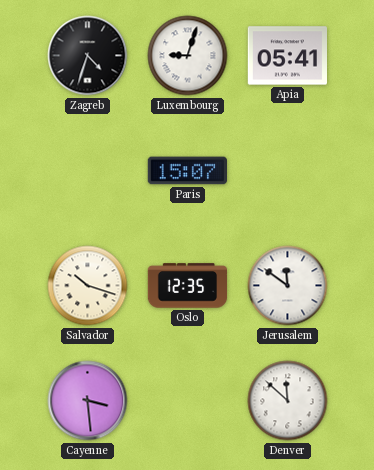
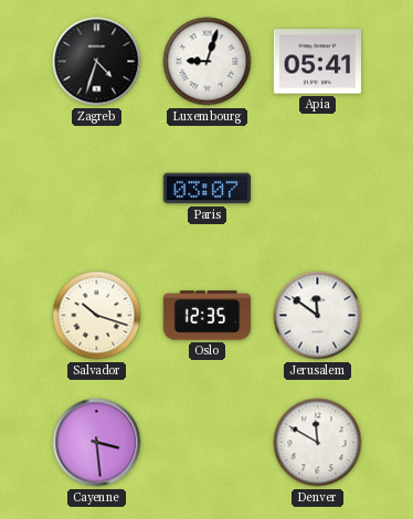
Paris: 15:07 -> 03:07 (206, 189)
Denver: 11:52 -> 11:50 (318, 443)
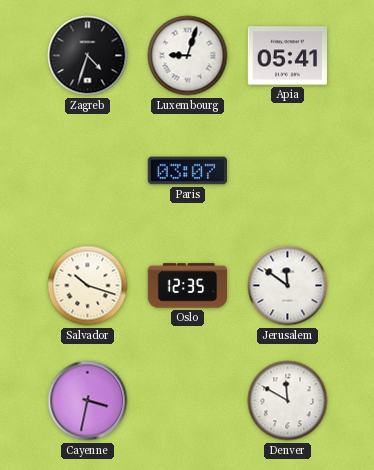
Cayenne: 3:29 -> 3:32 (88, 401)
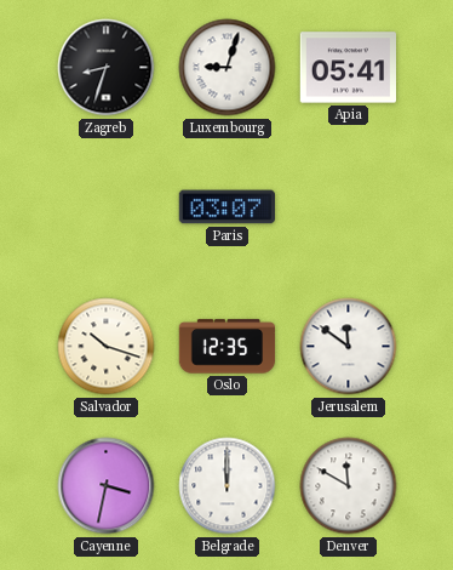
Zagreb: 4:33 -> 8:33 (107, 68)
Belgrade: none -> 12:00 (228, 486)
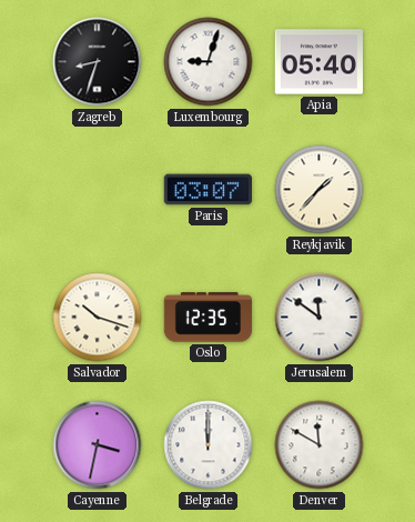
Apia: 05:41 -> 05:40 (318, 62)
Reykjavik: none -> 1:37 (320, 190)
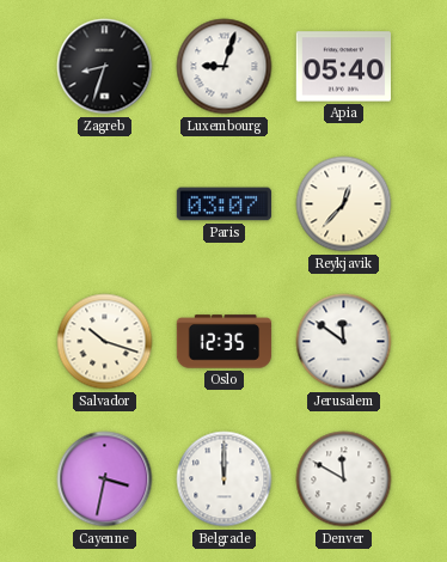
Reykjavik: 1:37 -> 12:37 (344, 204)
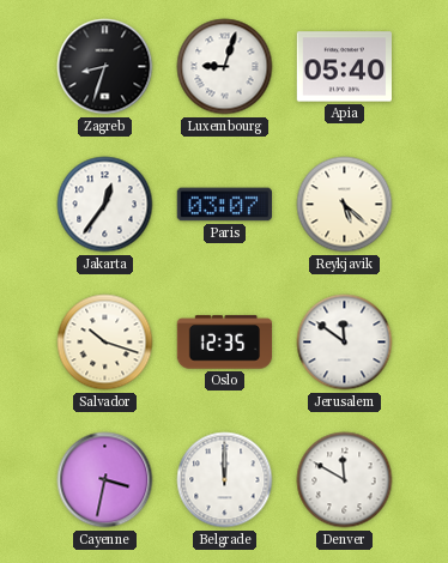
Jakarta: none -> 12:36 (105, 205)
Reykjavik: 12:37 -> 5:22 (345, 205)
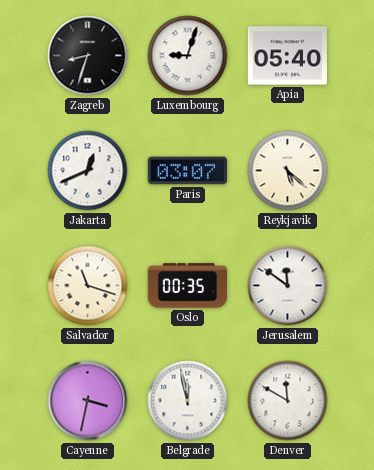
Jakarta: 12:36 -> 12:41 (88, 171)
Salvador: 10:18 -> 11:18 (88, 286)
Oslo: 12:35 -> 00:35 (188, 286)
Belgrade: 12:00 -> 11:58 (188, 401)
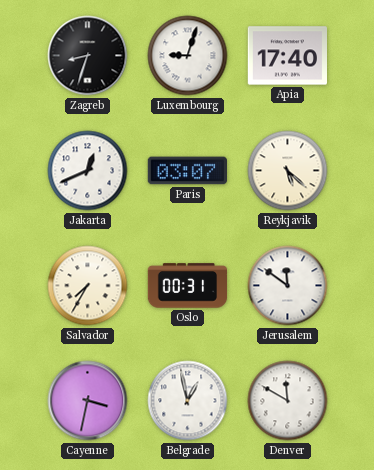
Apia: 05:40 -> 17:40 (287, 56)
Salvador: 11:18 -> 7:35 (88, 286)
Oslo: 00:35 -> 00:31 (188, 286)
Belgrade: 11:58 -> 12:58 (188, 401)
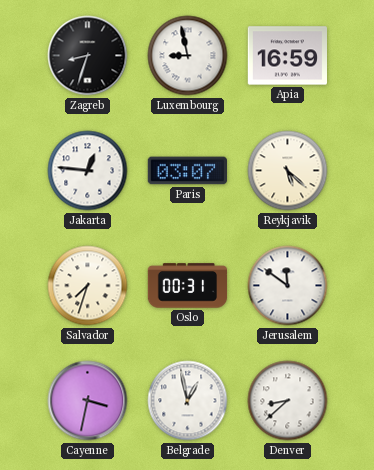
Luxembourg: 9:03 -> 8:58 (188, 56)
Apia: 17:40 -> 16:59 (287, 56)
Jakarta: 12:41 -> 12:46 (88, 171)
Salvador: 7:35 -> 7:33 (88, 286)
Denver: 11:50 -> 8:38 (288, 401)
